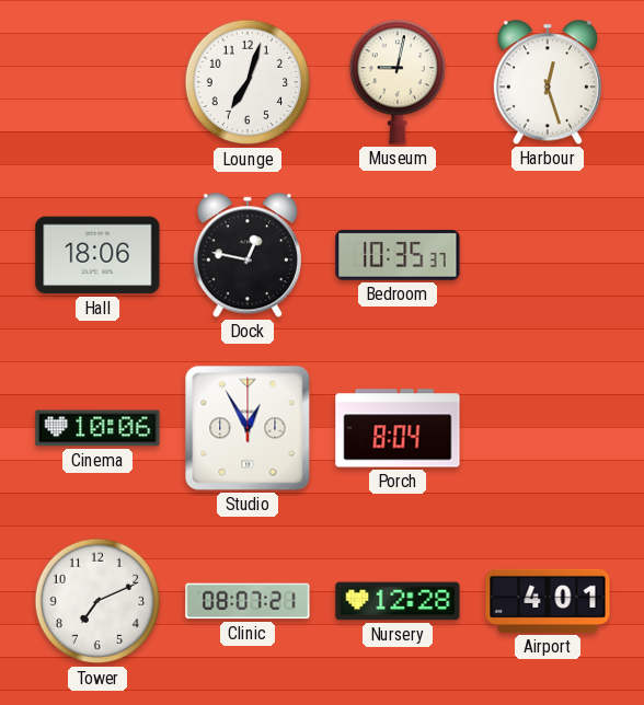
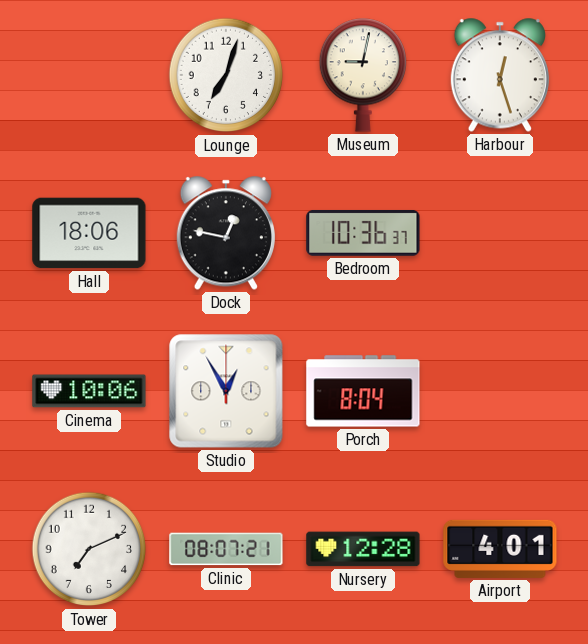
Bedroom: 10:35 -> 10:36 (363, 233)
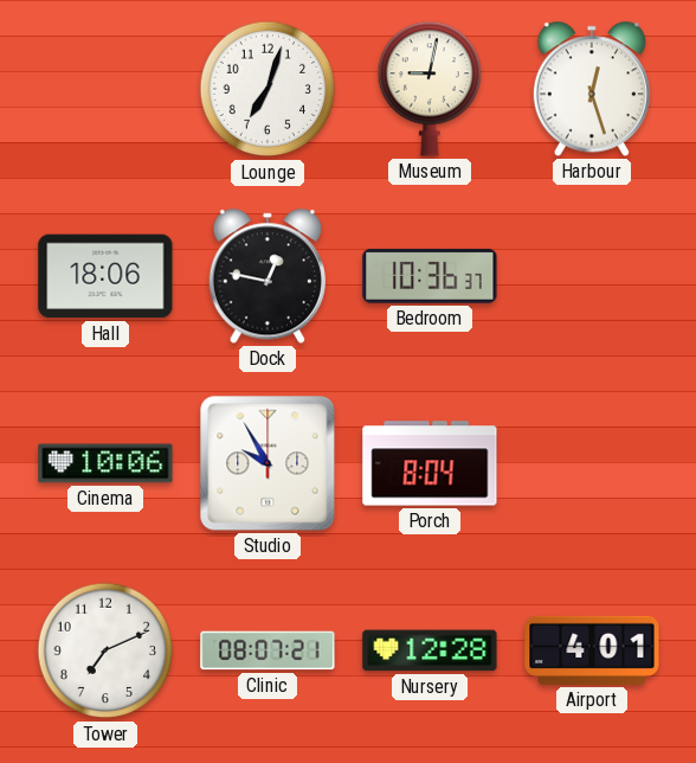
Studio: 12:55 -> 9:55 (268, 463)
